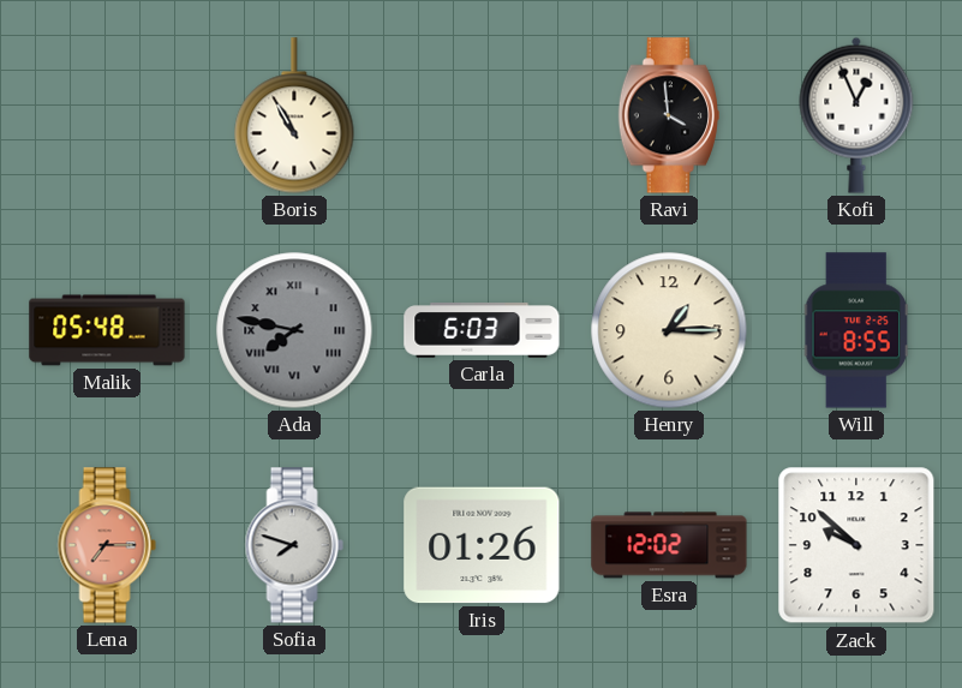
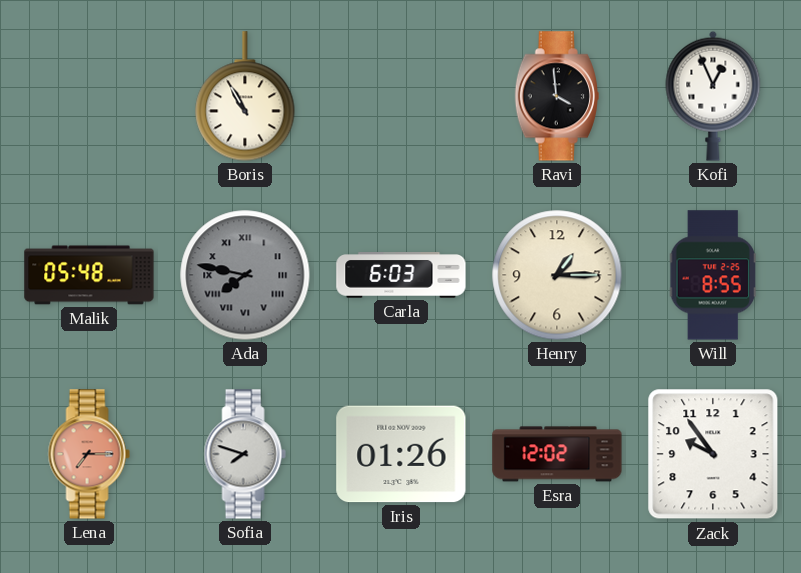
Zack: 9:52 -> 9:54 (713, 454)
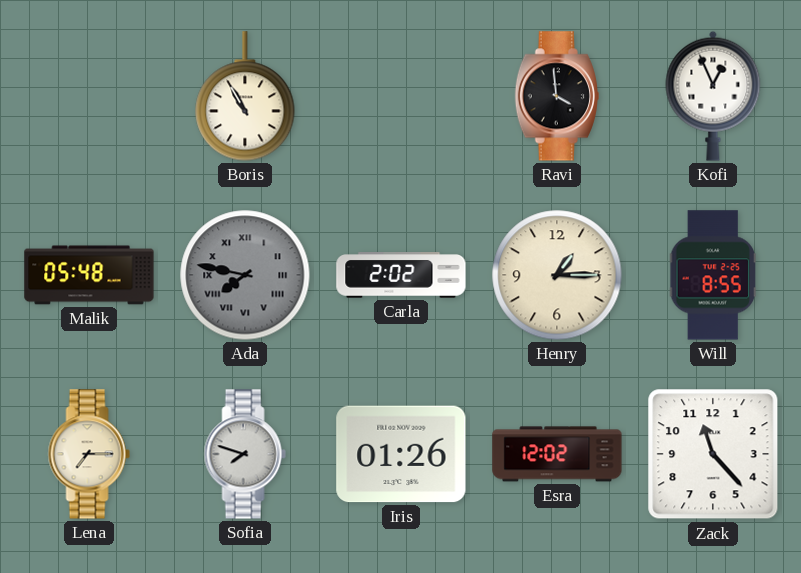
Carla: 6:03 -> 2:02 (401, 276)
Lena dial: salmon -> cream (89, 454)
Zack: 9:54 -> 11:23 (713, 454)
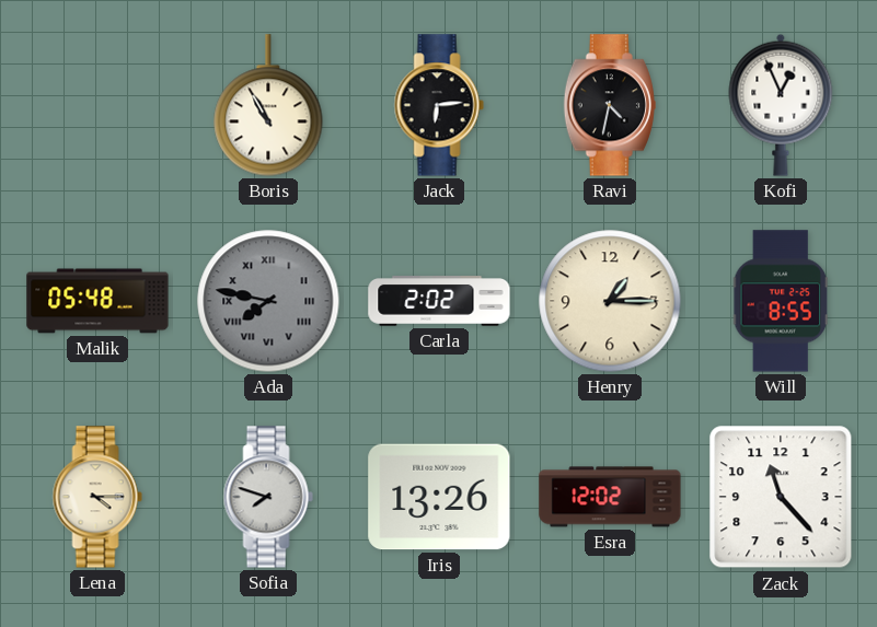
Jack: none -> 6:14 (439, 105)
Ravi: 3:59 -> 4:32 (610, 105)
Lena: 7:15 -> 4:15 (97, 497)
Iris: 01:26 -> 13:26 (439, 497)
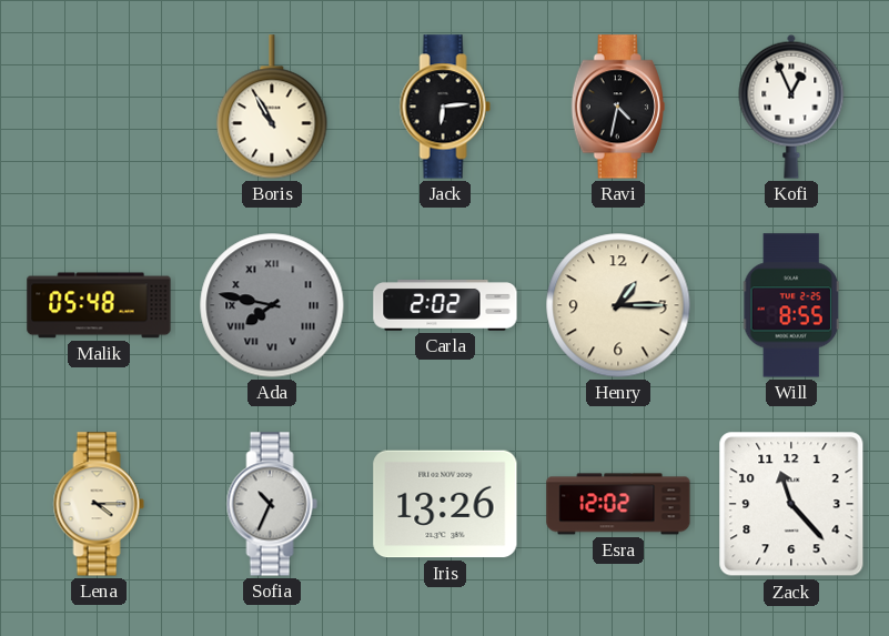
Sofia: 7:48 -> 10:34 (272, 504)
